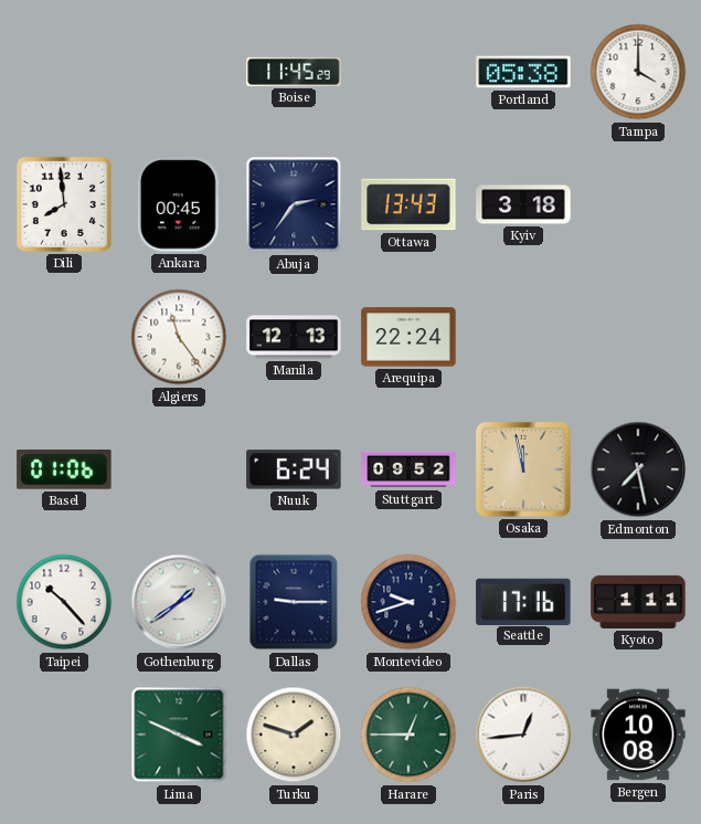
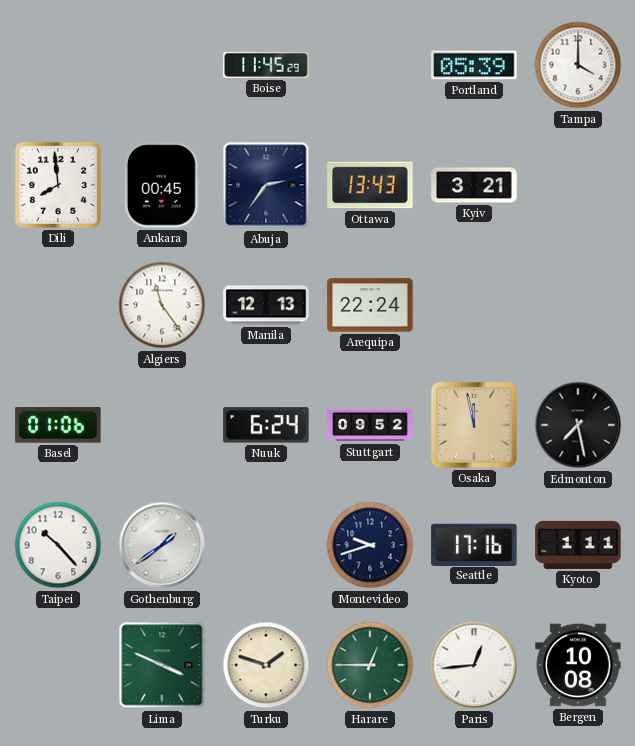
Portland: 05:38 -> 05:39 (474, 65)
Kyiv: 3:18 -> 3:21 (474, 185)
Dallas: 9:15 -> none (294, 602)
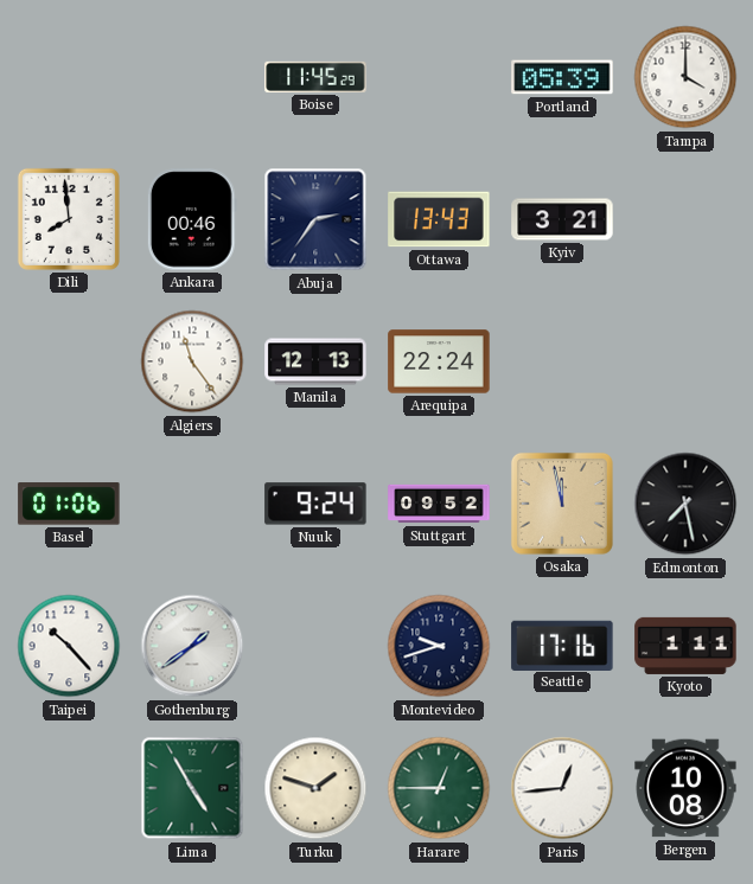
Ankara: 00:45 -> 00:46 (192, 219)
Nuuk: 6:24 -> 9:24 (315, 504)
Lima: 3:49 -> 4:55 (192, 788)
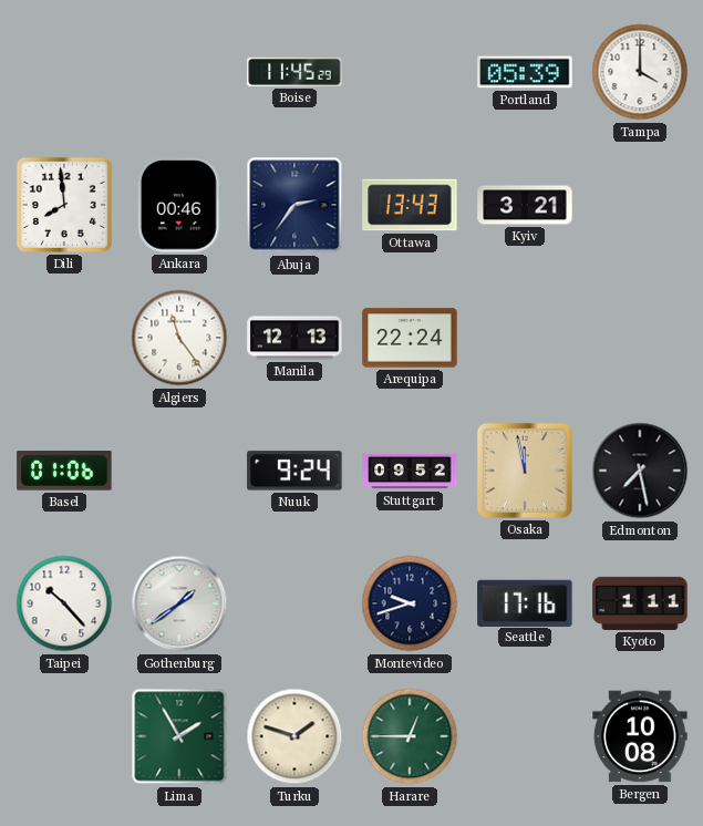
Lima: 4:55 -> 1:55 (179, 736)
Paris: 12:44 -> none (562, 788)
